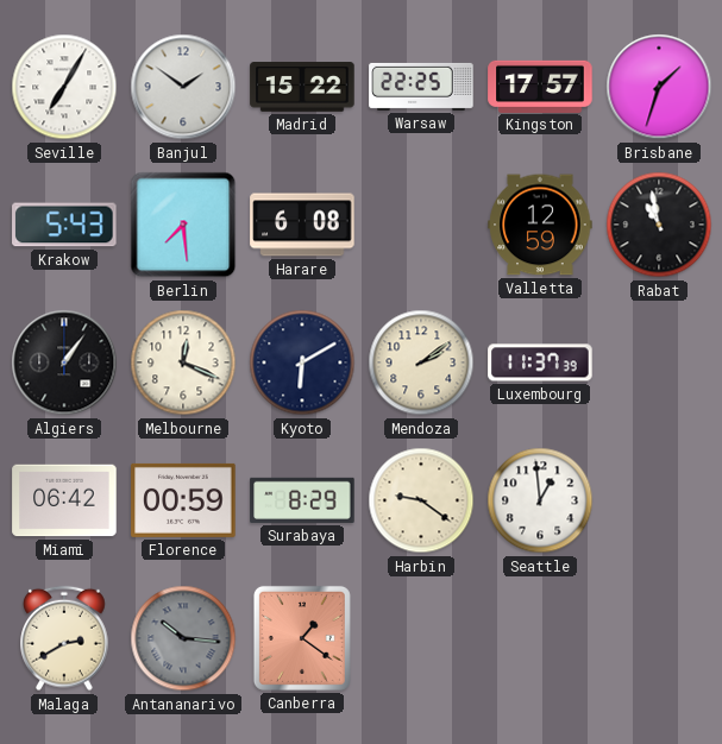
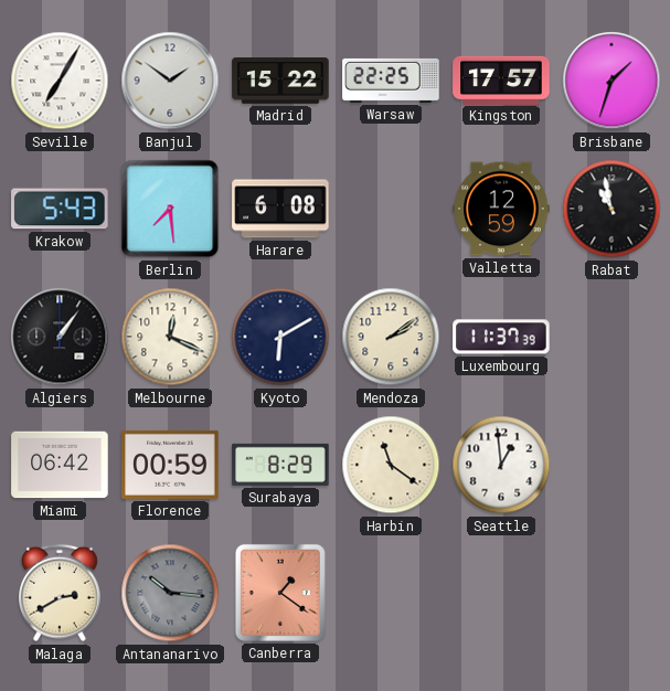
Harbin: 9:21 -> 11:21 (391, 465)
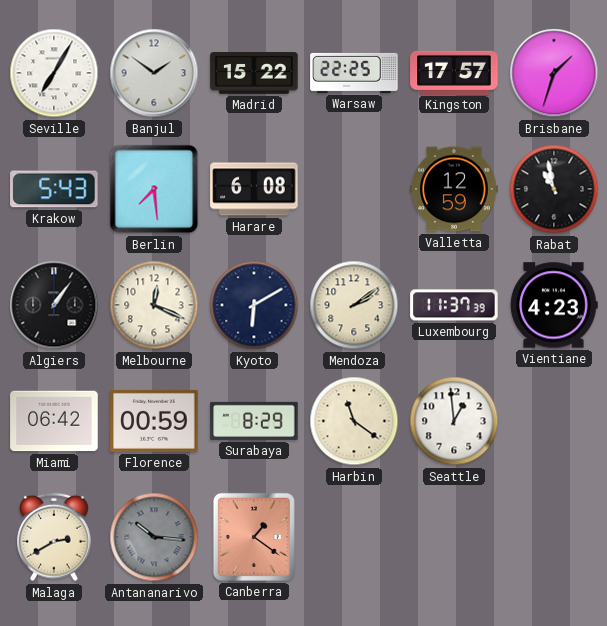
Vientiane: none -> 4:23 (554, 305)
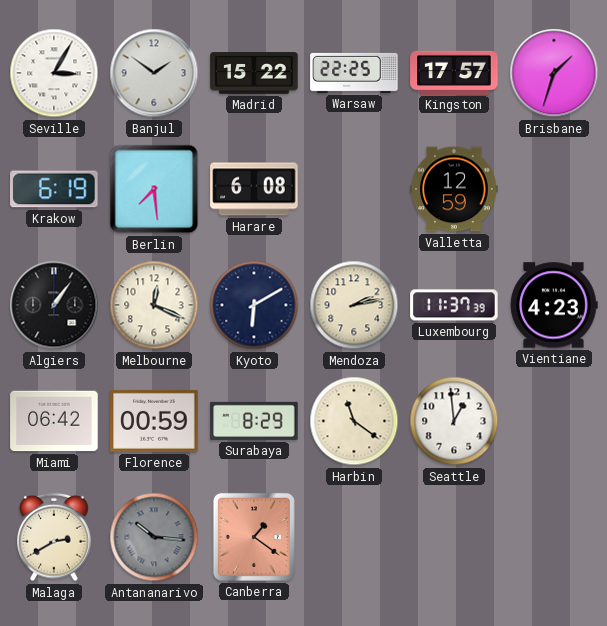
Seville: 7:05 -> 3:05 (54, 73)
Krakow: 5:43 -> 6:19 (54, 189)
Rabat: 10:58 -> none (554, 189)
Mendoza: 2:09 -> 2:13 (354, 305)
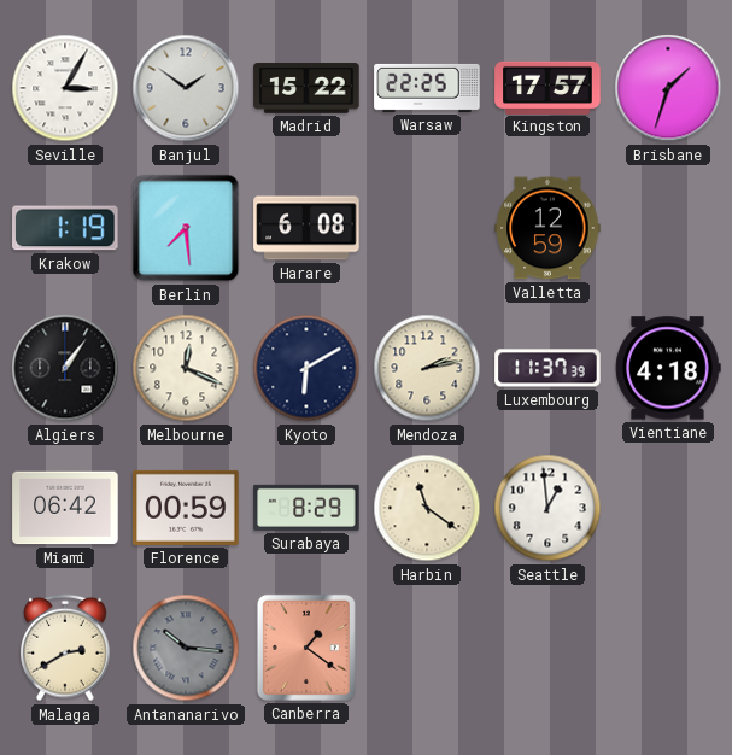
Krakow: 6:19 -> 1:19 (65, 228)
Vientiane: 4:23 -> 4:18 (668, 368)
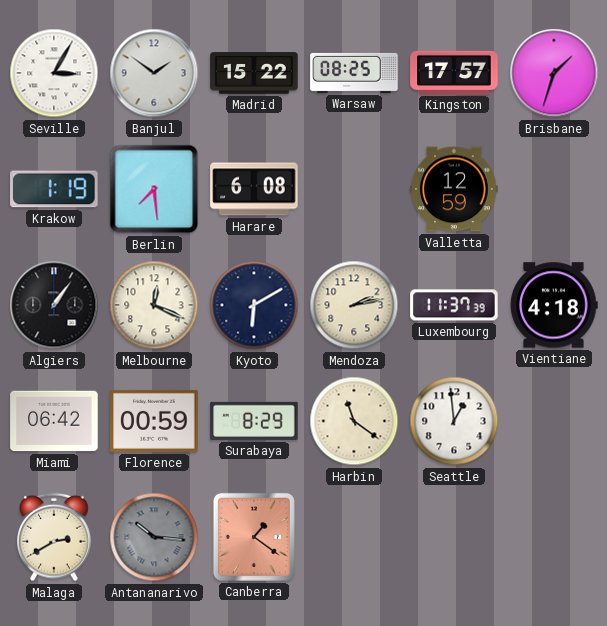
Warsaw: 22:25 -> 08:25 (354, 73)
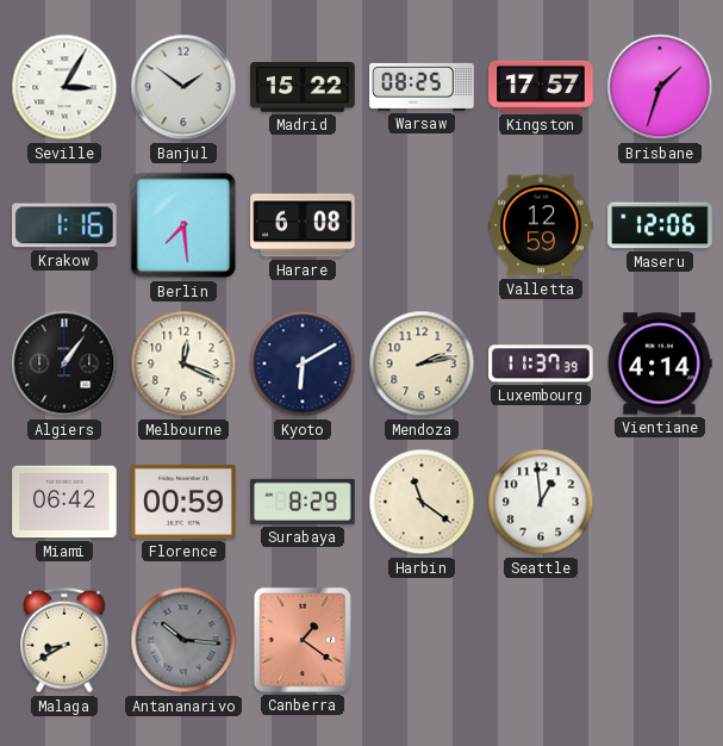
Krakow: 1:19 -> 1:16 (64, 225)
Maseru: none -> 12:06 (660, 225)
Vientiane: 4:18 -> 4:14 (660, 363)
Malaga: 2:40 -> 8:40 (64, 640)
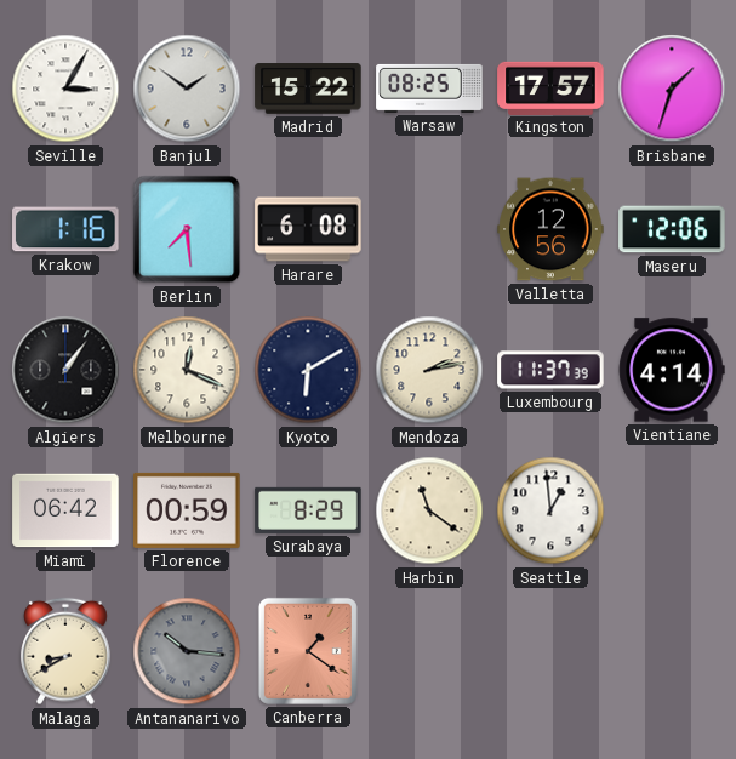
Valletta: 12:59 -> 12:56 (550, 229)
